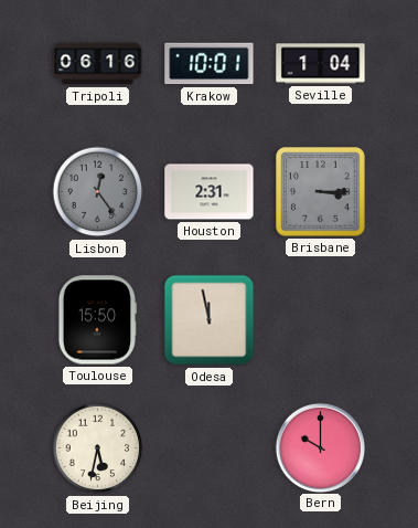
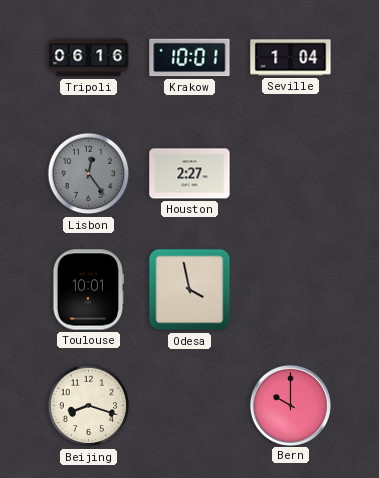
Houston: 2:31 -> 2:27 (190, 174)
Brisbane: 3:15 -> none (321, 192)
Toulouse: 15:50 -> 10:01 (88, 290)
Odesa: 11:58 -> 3:58 (190, 290)
Beijing: 5:32 -> 8:18 (89, 406)
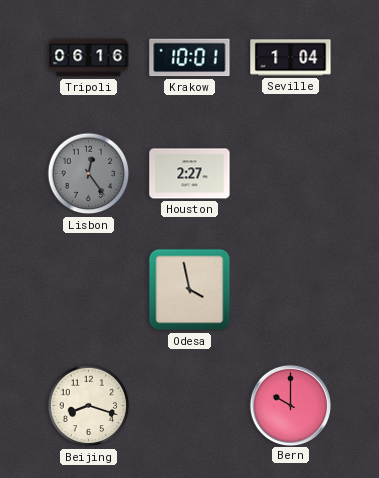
Toulouse: 10:01 -> none (88, 290)
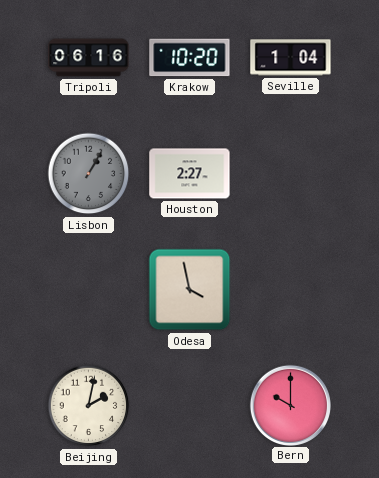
Krakow: 10:01 -> 10:20 (190, 58)
Lisbon: 12:24 -> 1:05 (89, 174)
Beijing: 8:18 -> 2:02 (89, 406)
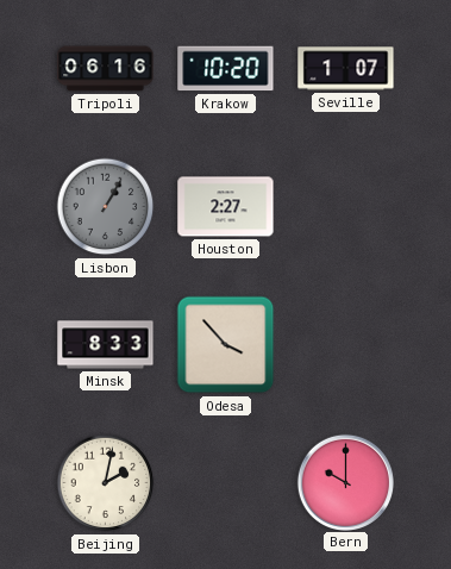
Seville: 1:04 -> 1:07 (346, 69)
Minsk: none -> 8:33 (106, 345)
Odesa: 3:58 -> 3:53 (226, 345)
